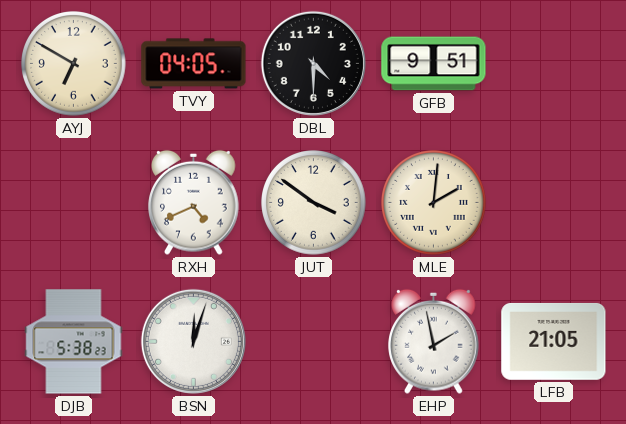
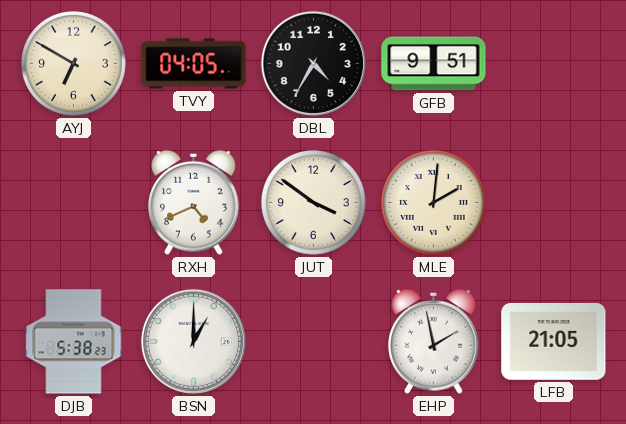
DBL: 4:30 -> 4:35 (313, 63)
BSN: 12:03 -> 1:00 (193, 341)
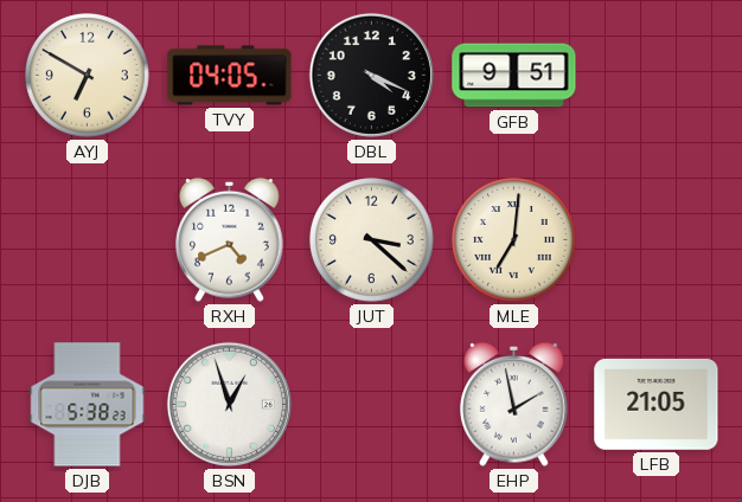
DBL: 4:35 -> 4:19 (371, 75)
JUT: 3:51 -> 3:22 (372, 240)
MLE: 2:01 -> 7:01 (514, 240)
BSN: 1:00 -> 12:57 (229, 404)
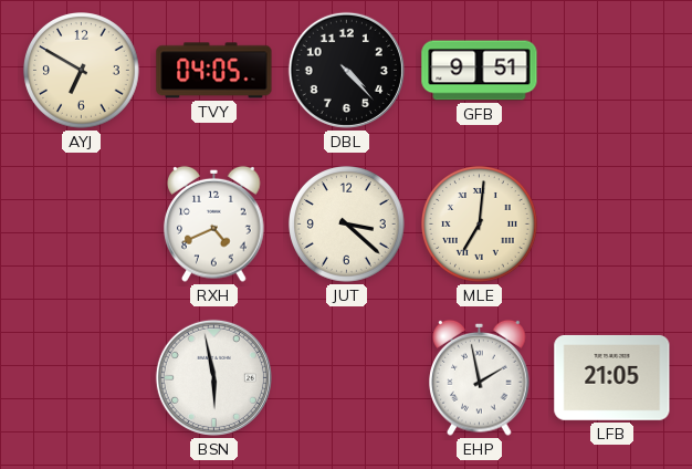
DBL: 4:19 -> 4:23 (346, 70)
DJB: 5:38 -> none (88, 405)
BSN: 12:57 -> 5:58 (213, 377)
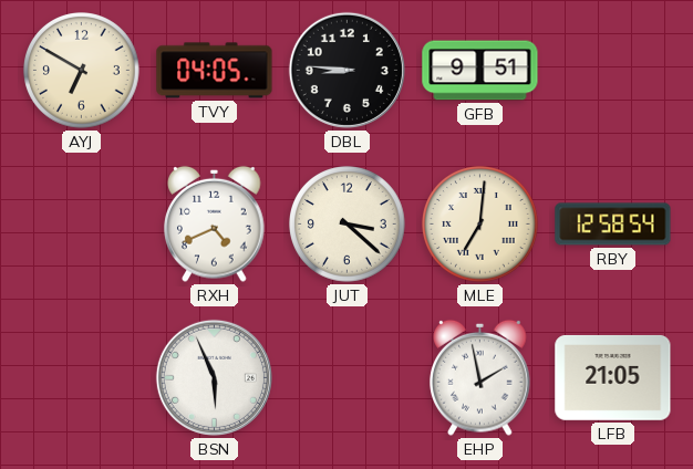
DBL: 4:23 -> 8:46 (346, 70)
RBY: none -> 12:58 (613, 225)
BSN: 5:58 -> 5:56 (214, 377)
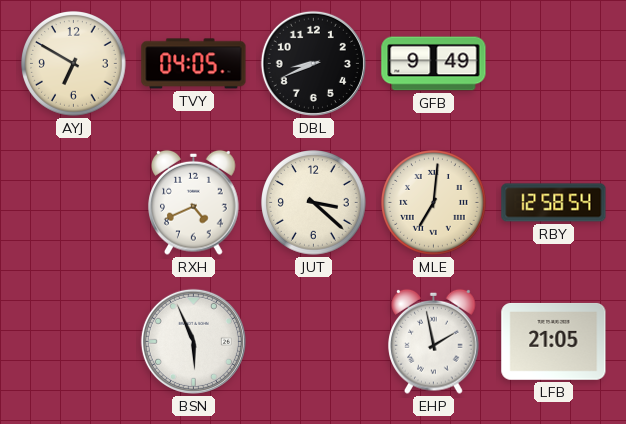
DBL: 8:46 -> 8:41 (313, 63)
GFB: 9:51 -> 9:49 (434, 64)
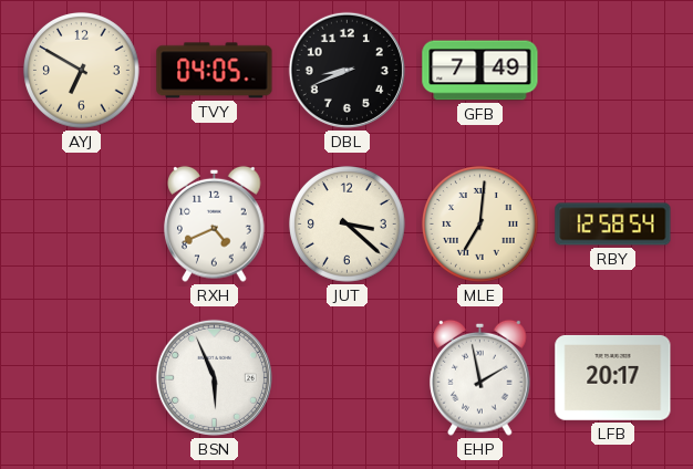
GFB: 9:49 -> 7:49 (480, 71)
LFB: 21:05 -> 20:17 (613, 377)
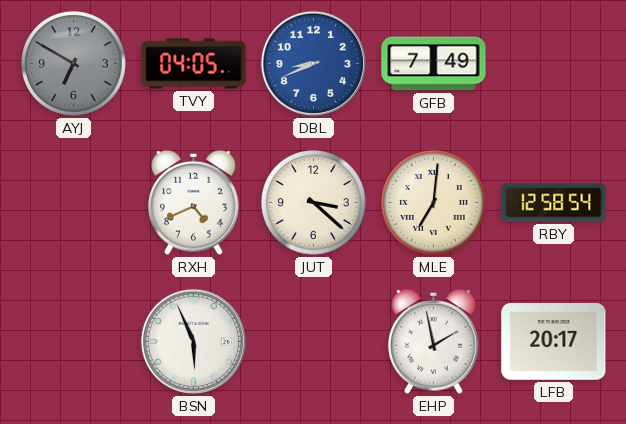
AYJ dial: cream -> grey (74, 64)
DBL dial: black -> blue (313, 63)
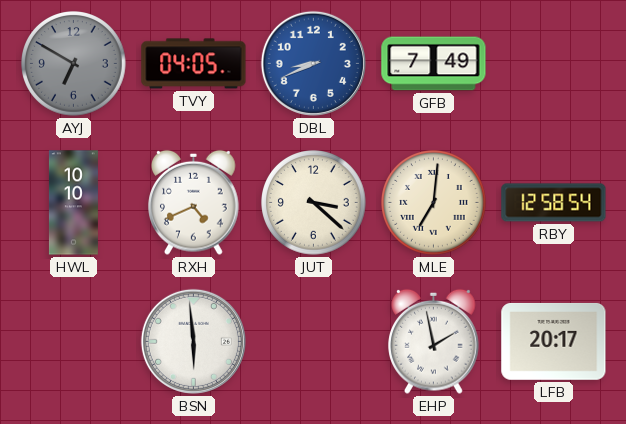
HWL: none -> 10:10 (73, 203)
BSN: 5:56 -> 5:59 (193, 341)
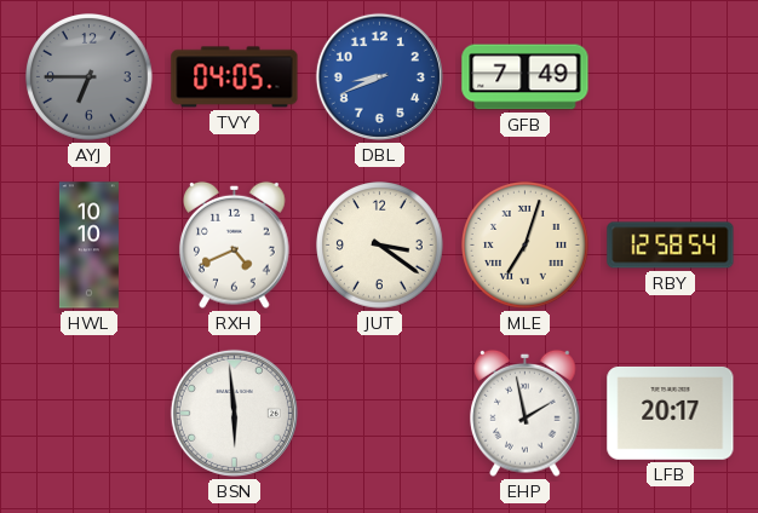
AYJ: 6:50 -> 6:45 (90, 77)
JUT: 3:22 -> 3:21 (380, 246)
MLE: 7:01 -> 7:03 (526, 246)
